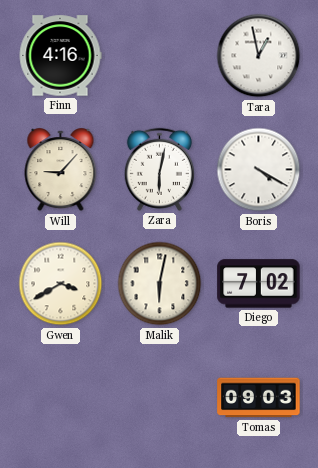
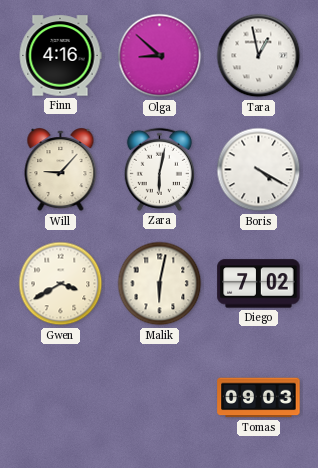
Olga: none -> 8:52 (160, 56)
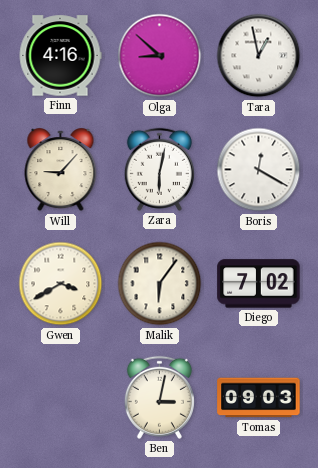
Boris: 4:20 -> 12:20 (259, 170)
Malik: 6:02 -> 6:06 (160, 284)
Ben: none -> 3:02 (159, 397)
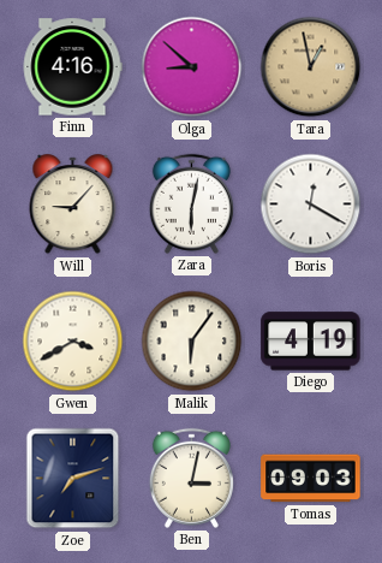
Tara dial: white -> champagne (311, 67)
Diego: 7:02 -> 4:19 (311, 342)
Zoe: none -> 7:12 (73, 479)
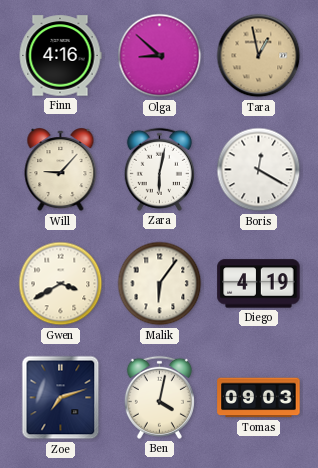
Ben: 3:02 -> 4:02 (159, 397)
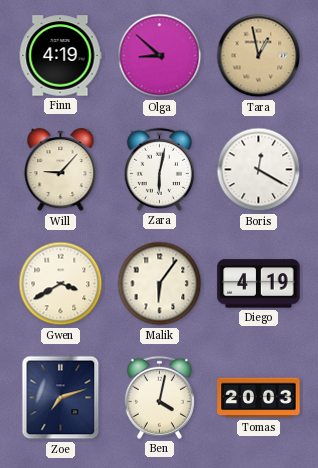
Finn: 4:16 -> 4:19 (60, 56)
Tomas: 09:03 -> 20:03 (259, 398)
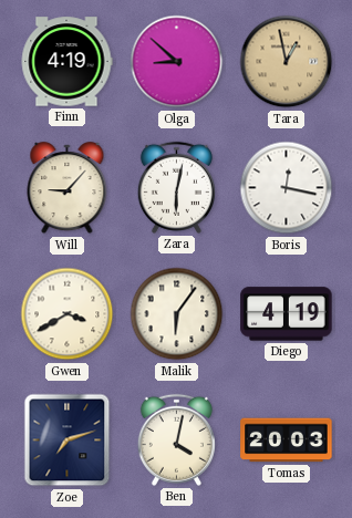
Boris: 12:20 -> 12:17 (287, 188)
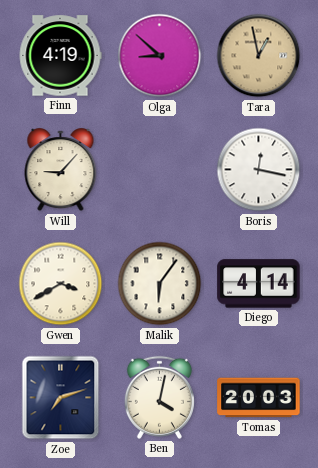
Zara: 6:02 -> none (176, 187)
Diego: 4:19 -> 4:14 (259, 284)
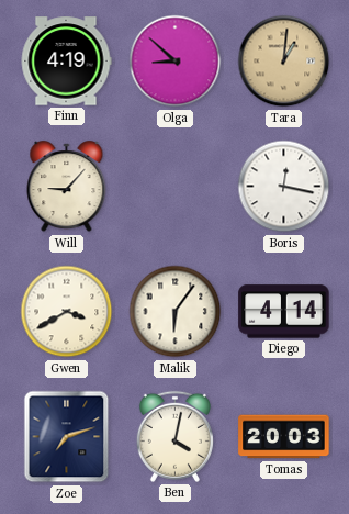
Tara: 12:58 -> 1:01 (284, 62)
